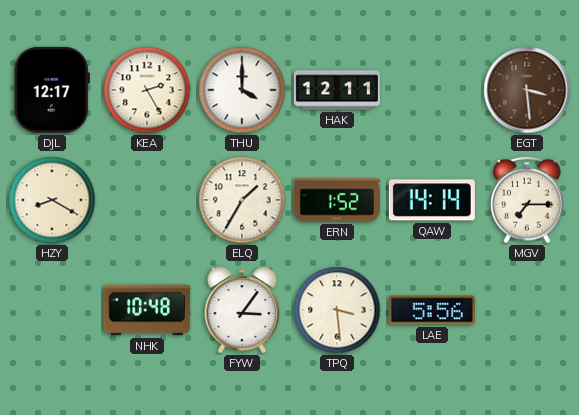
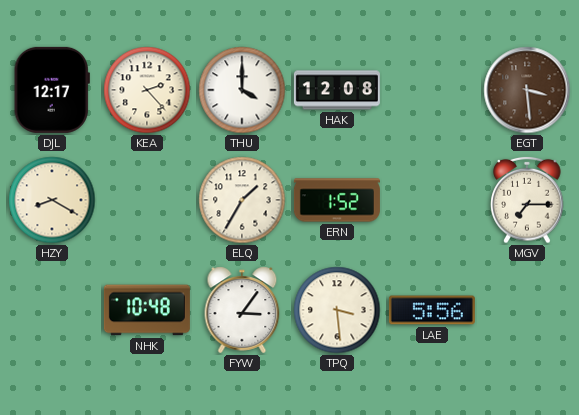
KEA: 2:25 -> 2:23 (147, 90)
HAK: 12:11 -> 12:08 (337, 90)
QAW: 14:14 -> none (432, 200)
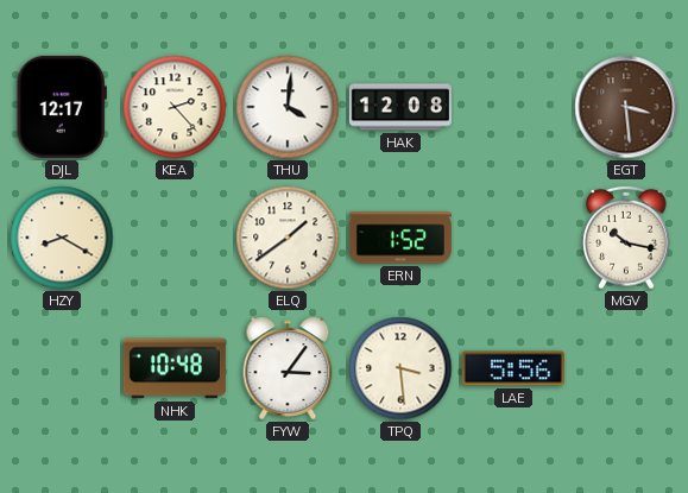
THU: 4:00 -> 4:01 (288, 107)
ELQ: 1:35 -> 1:39 (288, 238)
MGV: 7:15 -> 10:17 (626, 238)
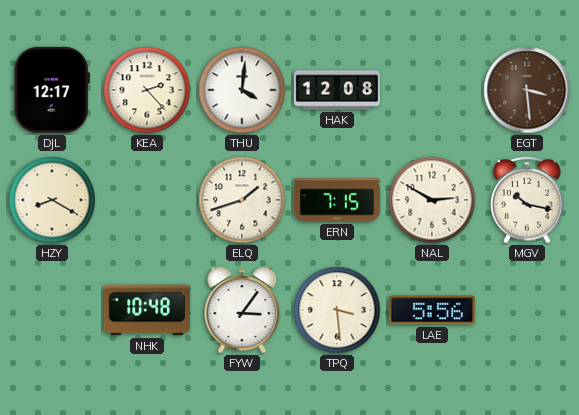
ELQ: 1:39 -> 1:42 (242, 200)
ERN: 1:52 -> 7:15 (337, 200)
NAL: none -> 2:50 (432, 200)
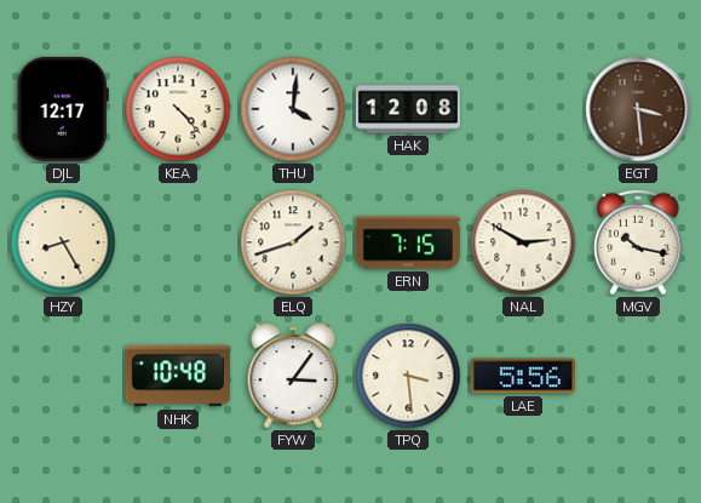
KEA: 2:23 -> 4:23 (178, 109)
HZY: 8:20 -> 8:25 (63, 242)
